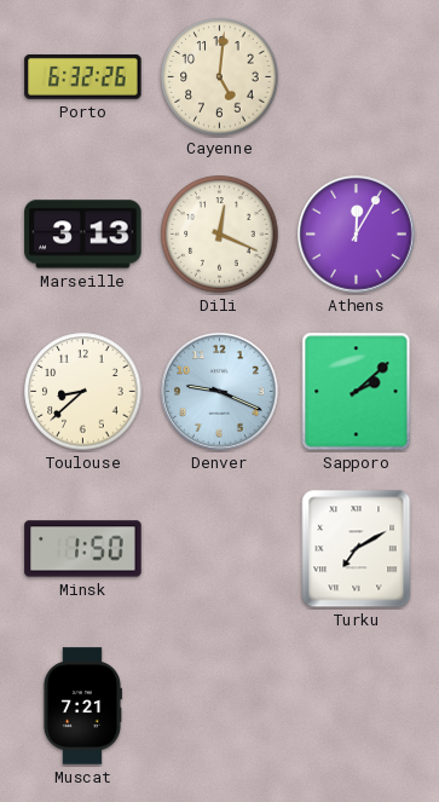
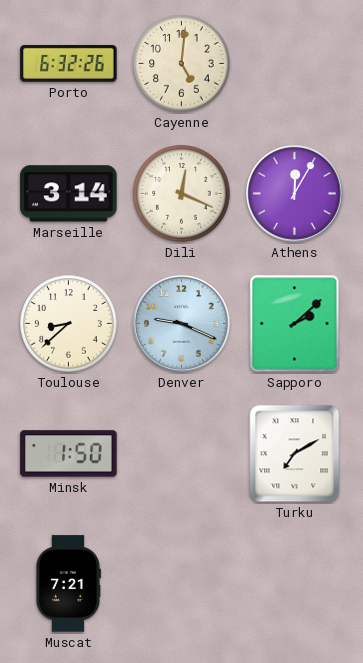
Marseille: 3:13 -> 3:14 (69, 194)
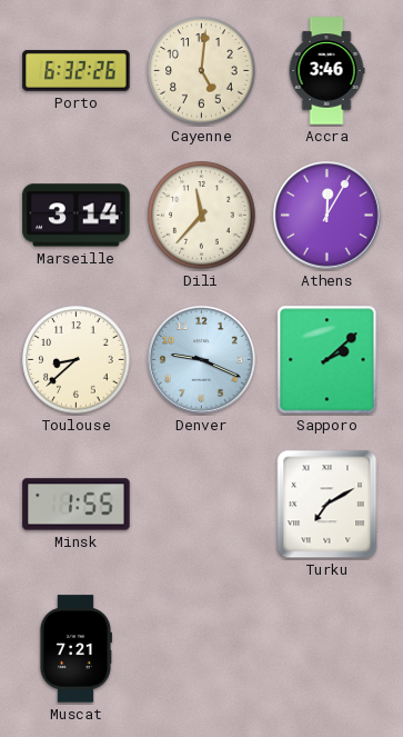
Accra: none -> 3:46 (326, 71)
Dili: 12:19 -> 11:37 (202, 216)
Minsk: 1:50 -> 1:55 (77, 505)
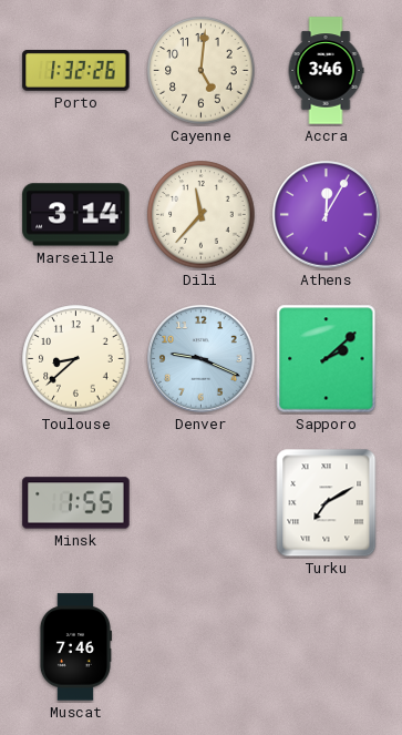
Porto: 6:32 -> 1:32 (76, 71)
Muscat: 7:21 -> 7:46 (75, 647)
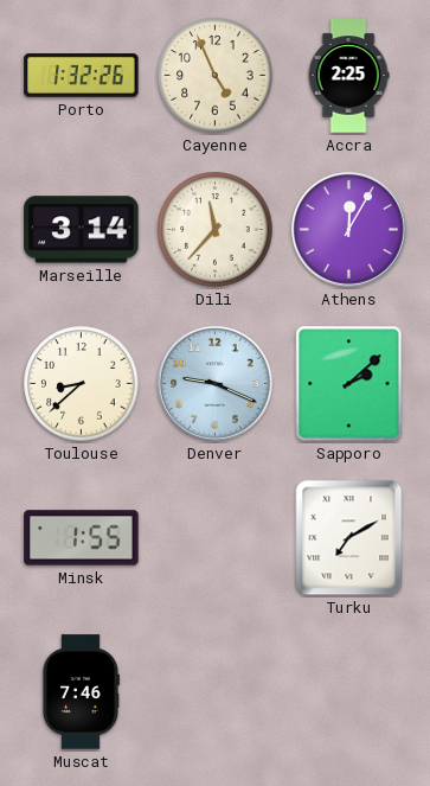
Cayenne: 5:01 -> 4:56 (216, 76)
Accra: 3:46 -> 2:25 (348, 76)
